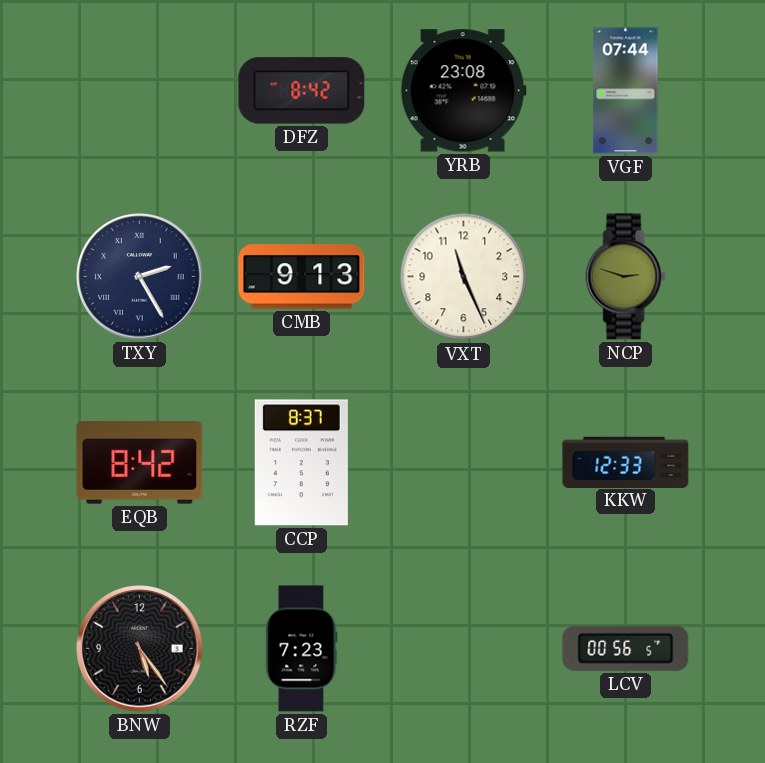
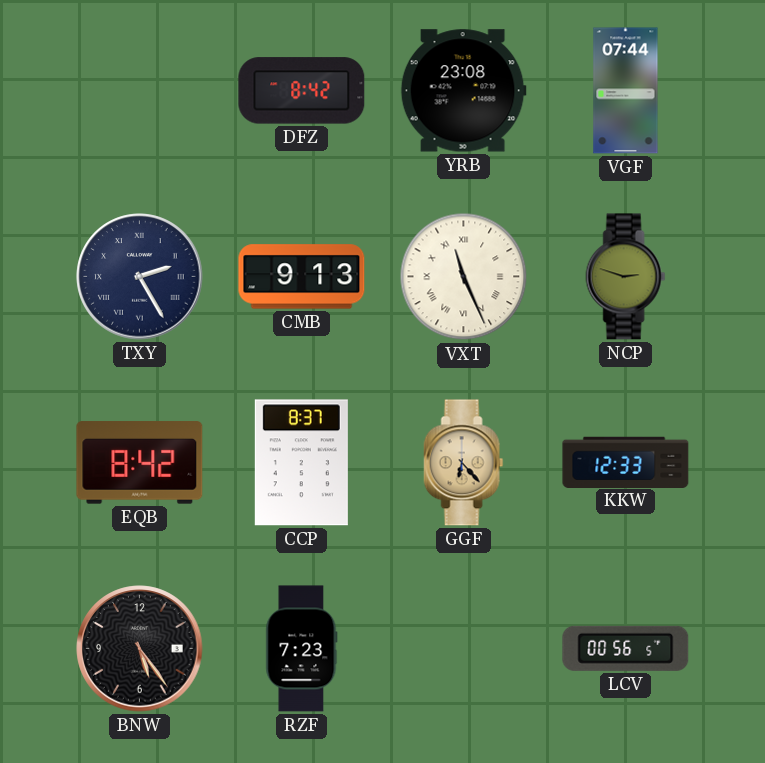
VXT numerals: Arabic -> Roman (464, 277)
GGF: none -> 6:23 (464, 463)
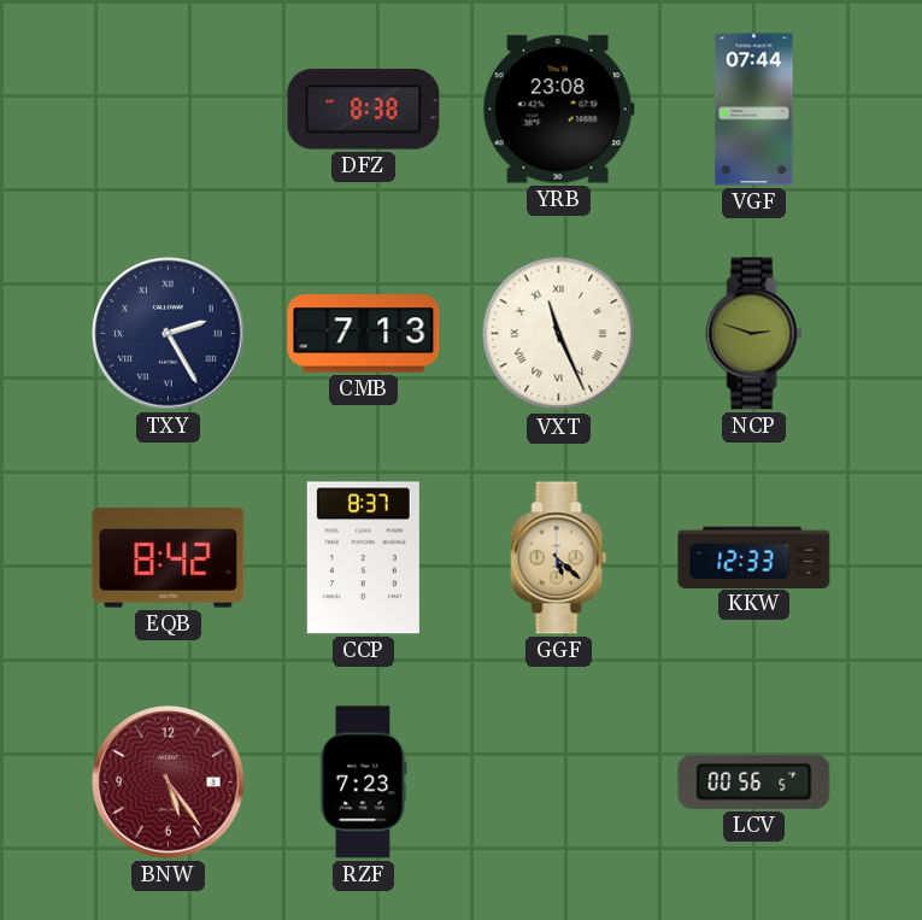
DFZ: 8:42 -> 8:38 (364, 110)
CMB: 9:13 -> 7:13 (364, 334)
GGF: 6:23 -> 5:22 (559, 558)
BNW dial: black -> burgundy (169, 783)
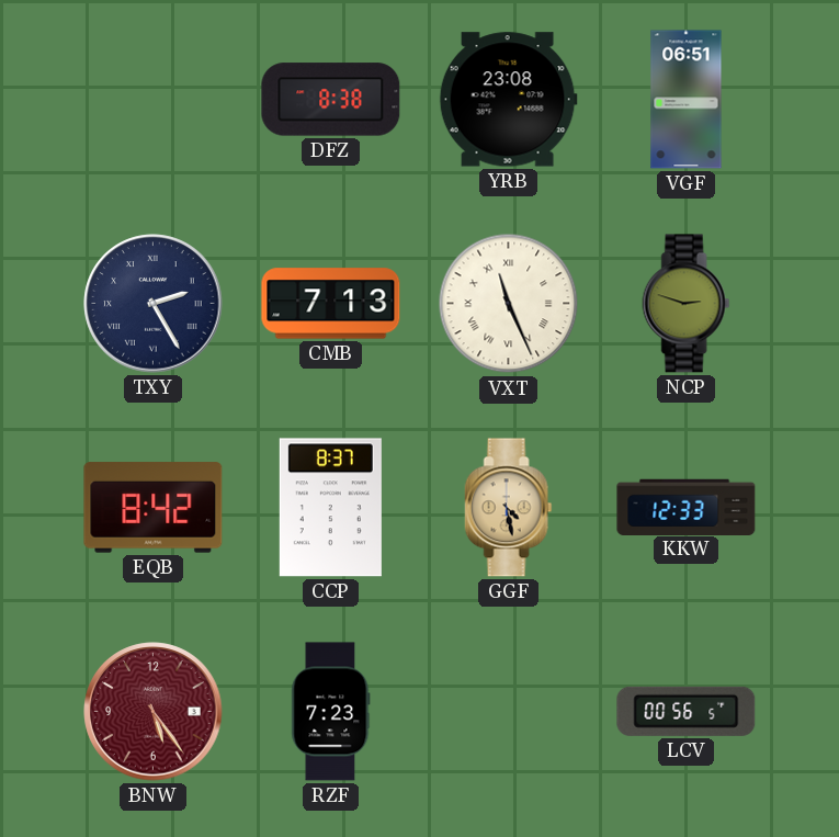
VGF: 07:44 -> 06:51 (687, 100)
GGF: 5:22 -> 4:28 (509, 508)
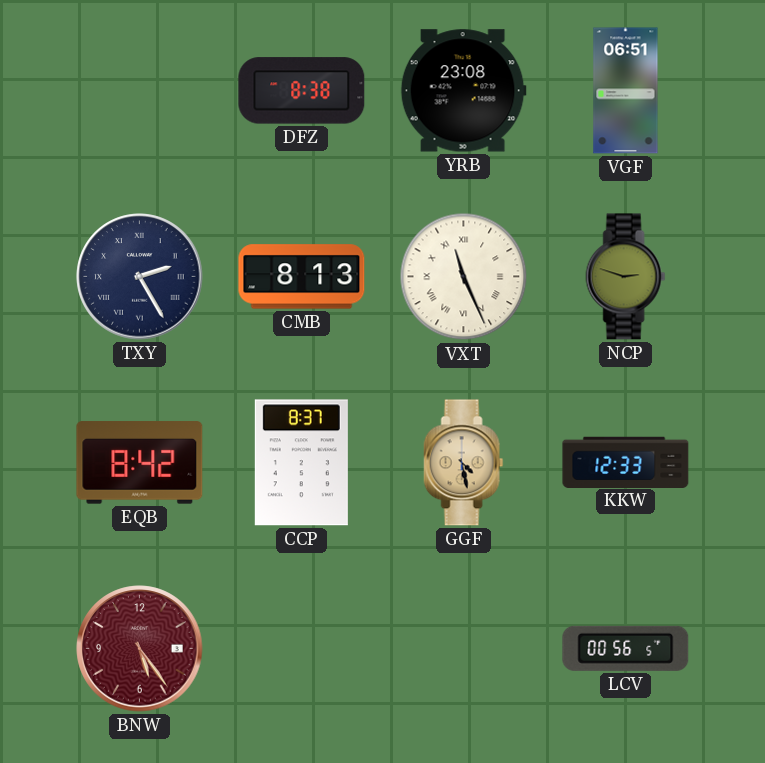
CMB: 7:13 -> 8:13 (302, 277)
RZF: 7:23 -> none (331, 712)
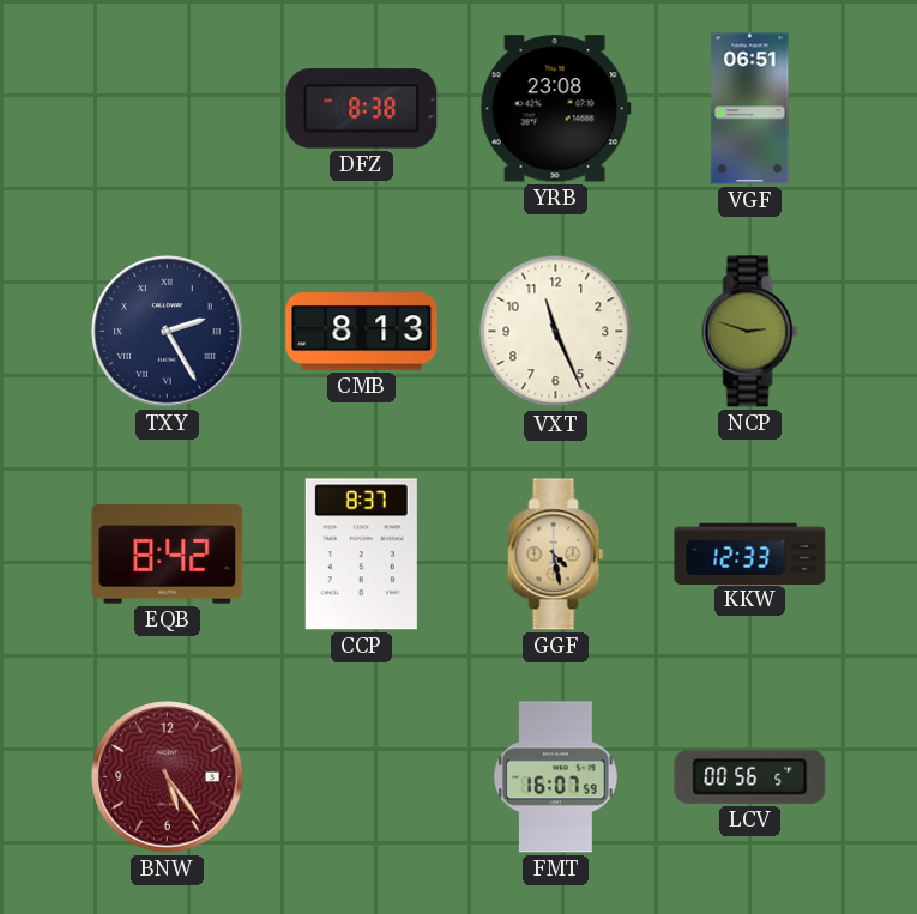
VXT numerals: Roman -> Arabic (556, 332)
FMT: none -> 16:07 (556, 777)
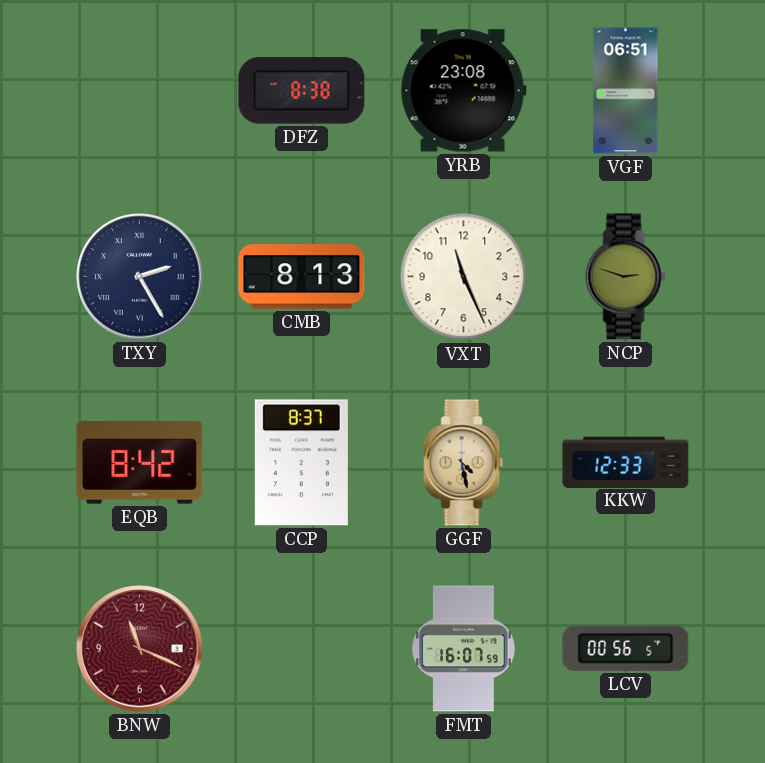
BNW: 5:24 -> 11:19 (140, 649)
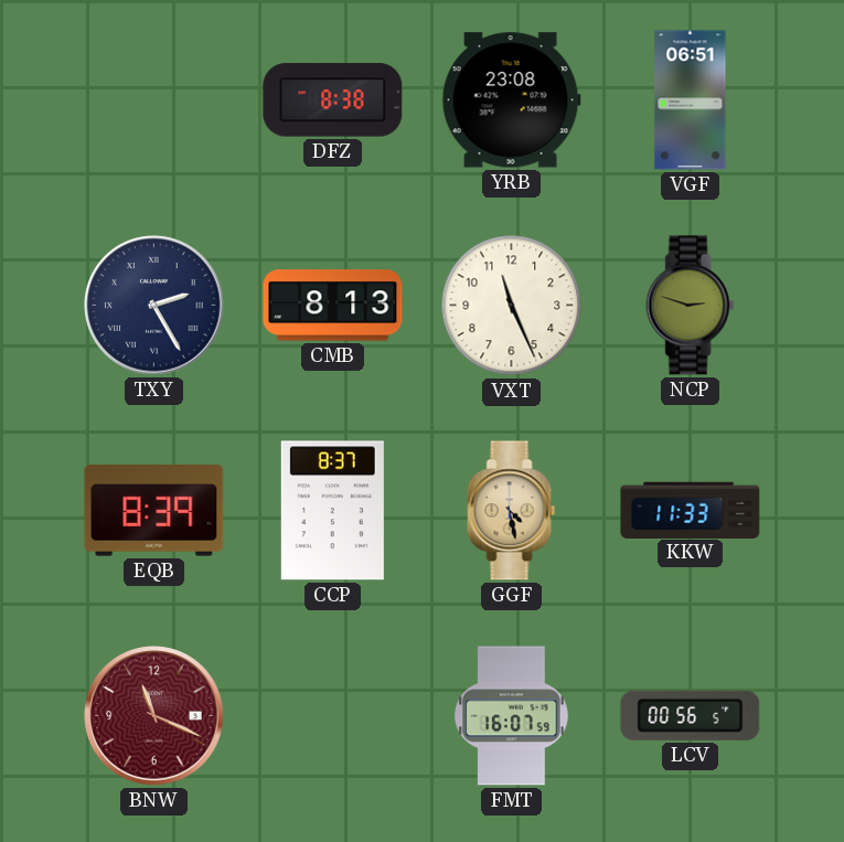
EQB: 8:42 -> 8:39 (154, 511)
KKW: 12:33 -> 11:33 (691, 510)
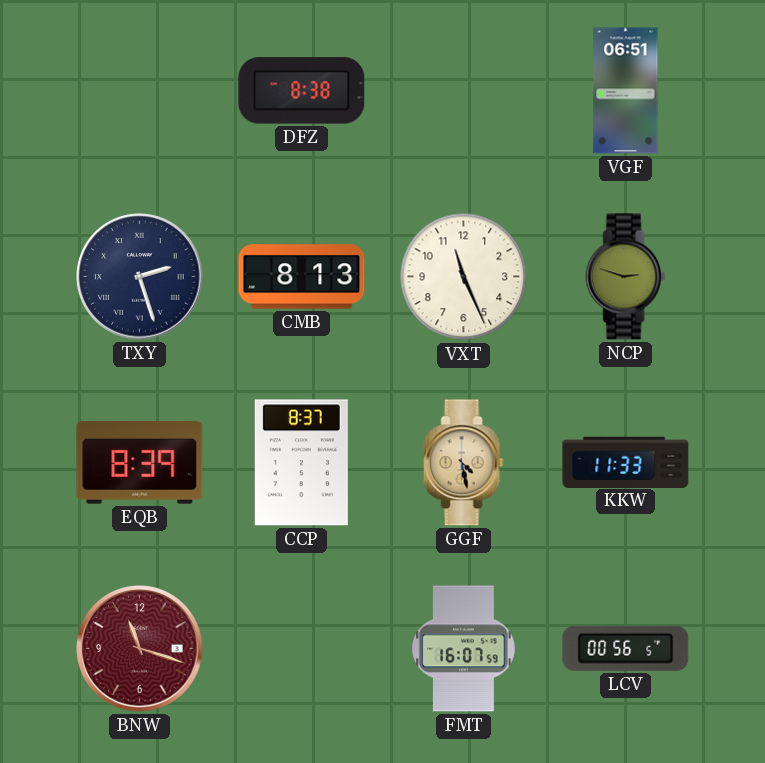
YRB: 23:08 -> none (511, 100)
TXY: 2:25 -> 2:27 (140, 277)
BNW: 11:19 -> 11:18 (140, 649)
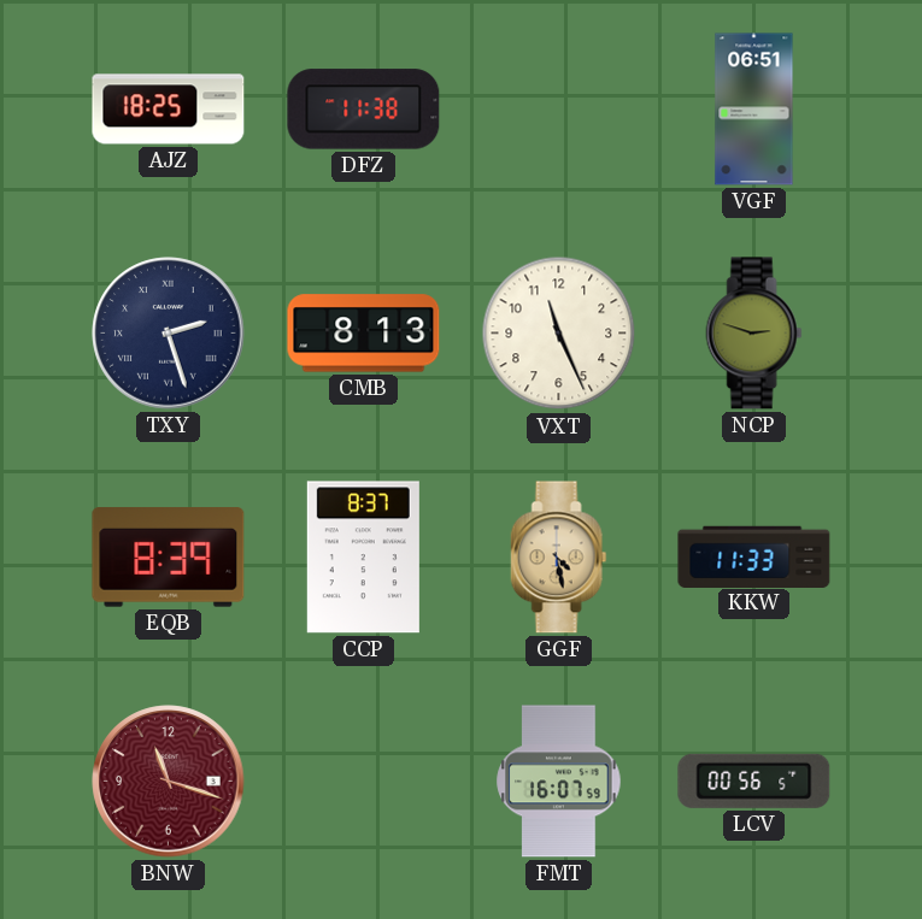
AJZ: none -> 18:25 (169, 110)
DFZ: 8:38 -> 11:38 (364, 110)
